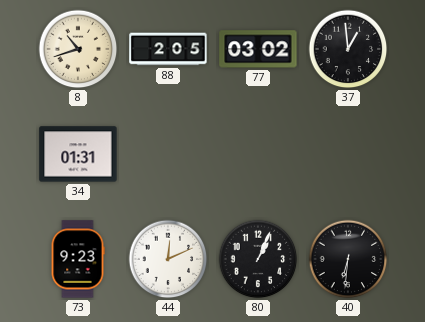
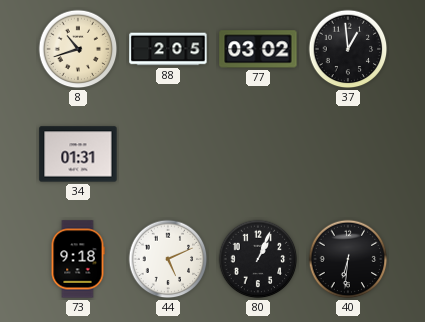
73: 9:23 -> 9:18 (78, 259)
44: 12:11 -> 5:11 (168, 259)
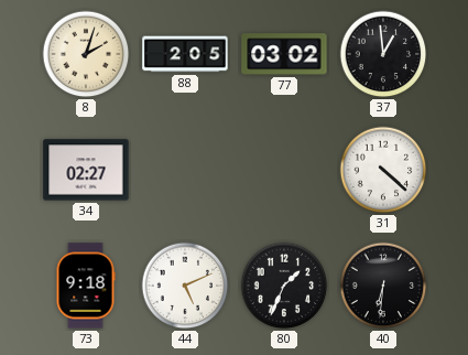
8: 10:42 -> 2:03 (86, 54)
34: 01:31 -> 02:27 (86, 170)
31: none -> 4:22 (383, 170)
80: 1:04 -> 1:34 (284, 286)
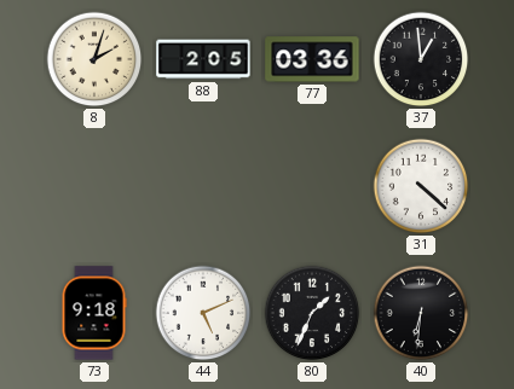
77: 03:02 -> 03:36 (312, 59)
34: 02:27 -> none (86, 170)
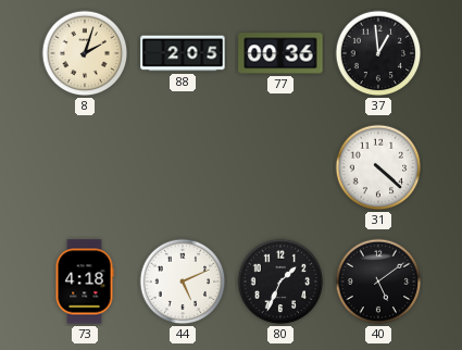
77: 03:36 -> 00:36 (280, 53)
73: 9:18 -> 4:18 (85, 282)
40: 6:31 -> 5:09 (378, 282)
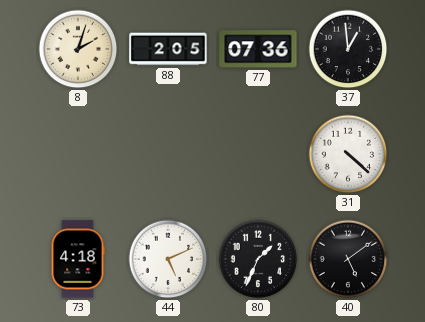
77: 00:36 -> 07:36 (258, 49)
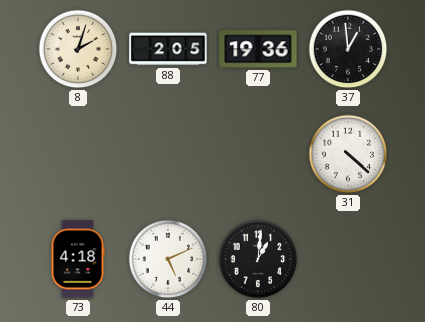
77: 07:36 -> 19:36 (258, 49)
80: 1:34 -> 1:01 (258, 259)
40: 5:09 -> none (348, 259)
